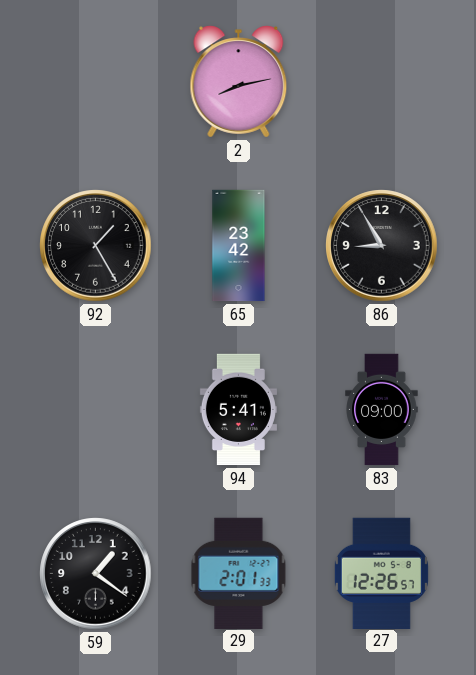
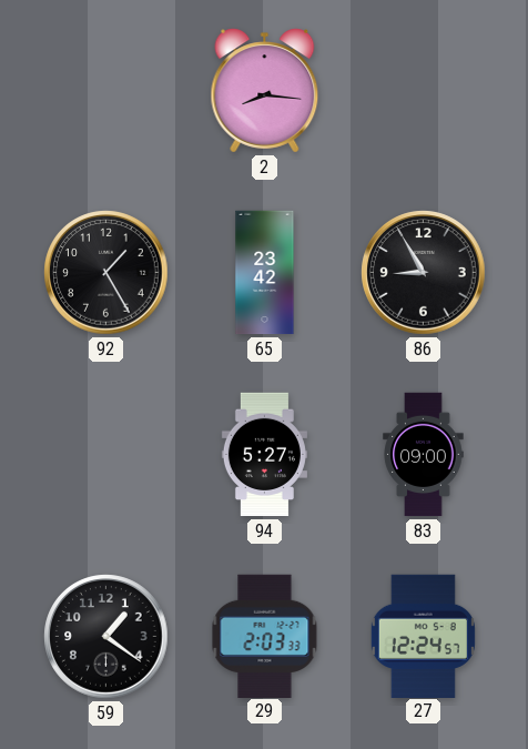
2: 8:13 -> 8:16 (265, 91)
94: 5:41 -> 5:27 (264, 455)
29: 2:01 -> 2:03 (265, 636)
27: 12:26 -> 12:24 (423, 636)
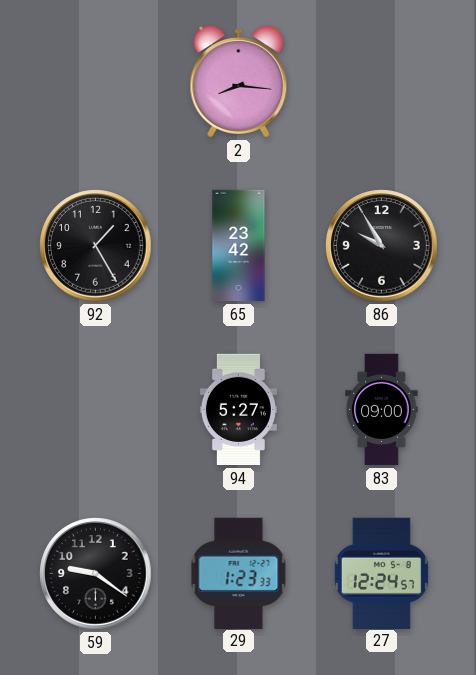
86: 8:55 -> 9:55 (382, 246)
59: 1:21 -> 9:21 (96, 574)
29: 2:03 -> 1:23 (239, 573)
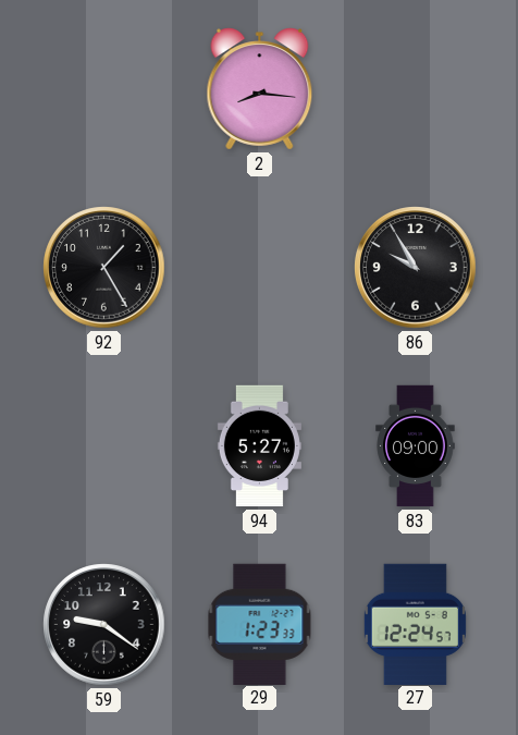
65: 23:42 -> none (239, 246)
